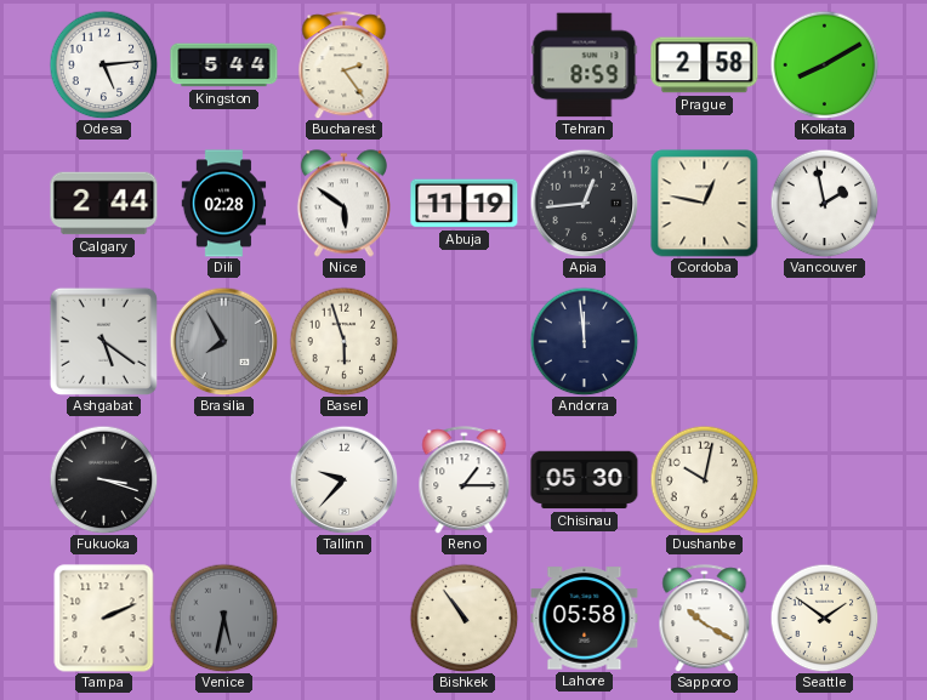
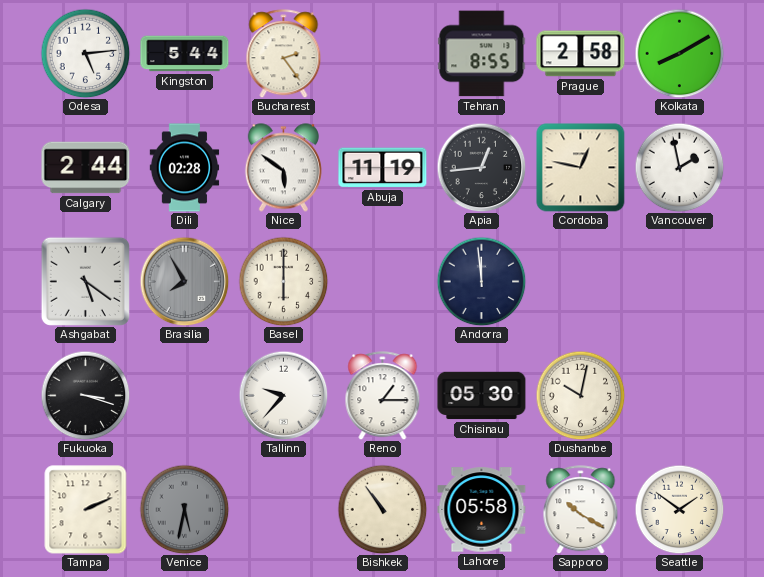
Tehran: 8:59 -> 8:55 (482, 54)
Basel: 5:57 -> 6:00 (283, 281)
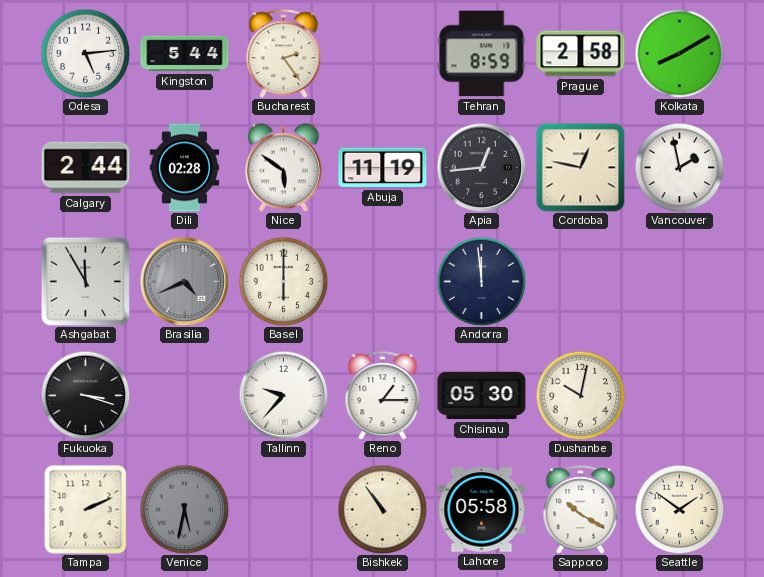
Tehran: 8:55 -> 8:59 (482, 54)
Ashgabat: 5:21 -> 11:55 (85, 281)
Brasilia: 7:55 -> 4:41 (184, 281)
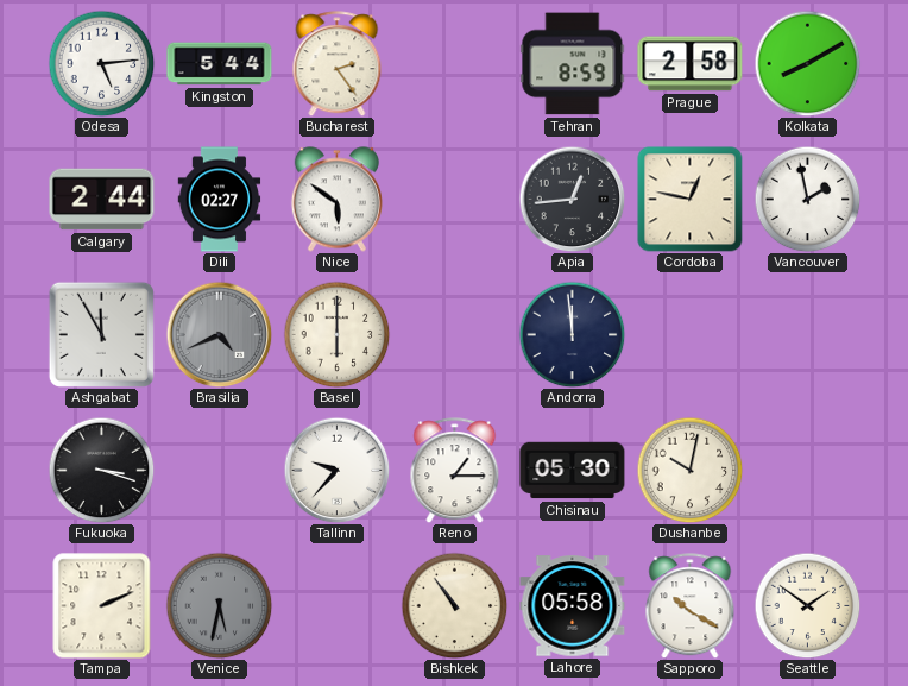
Dili: 02:28 -> 02:27 (220, 200)
Abuja: 11:19 -> none (383, 168)
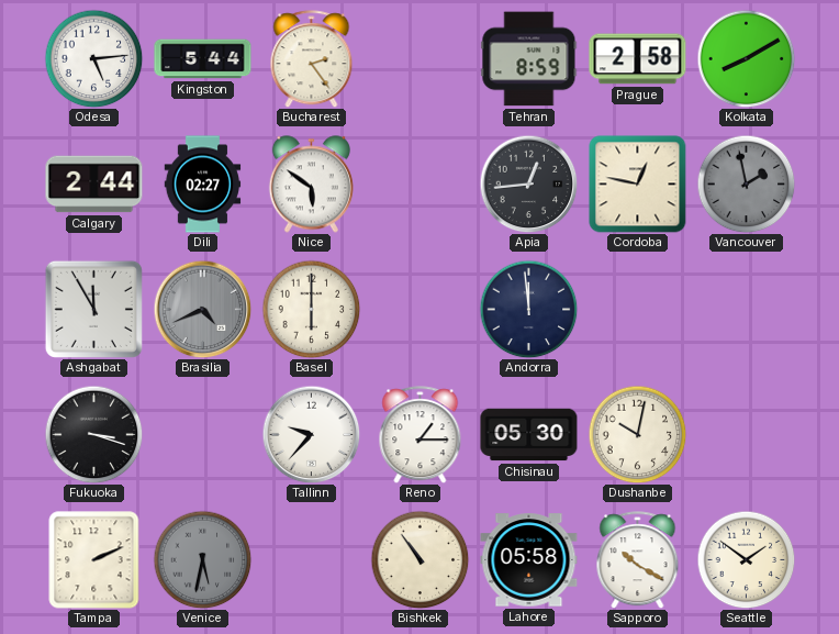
Vancouver dial: white -> grey (746, 183)
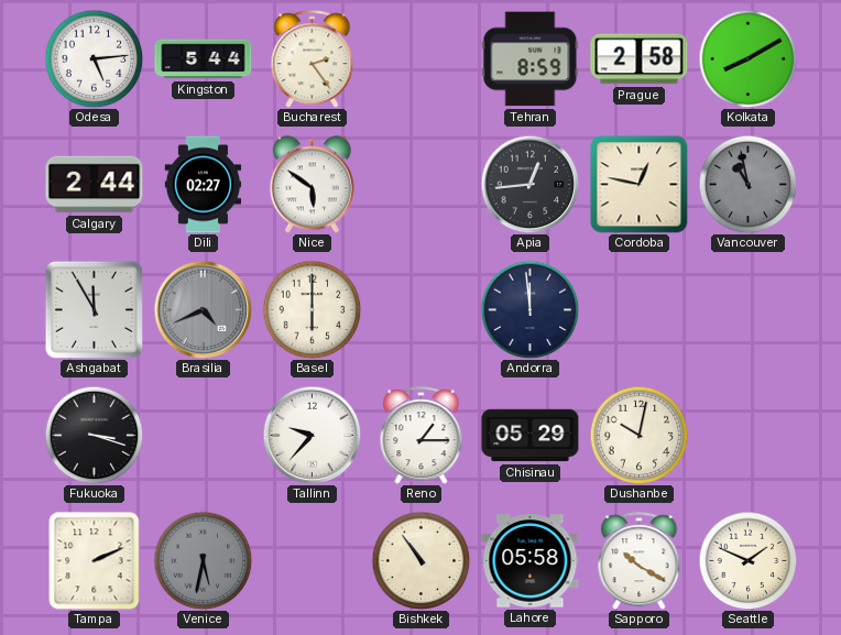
Vancouver: 1:58 -> 10:58 (747, 184)
Chisinau: 05:30 -> 05:29 (531, 436)
Seattle: 1:51 -> 1:49 (747, 560)
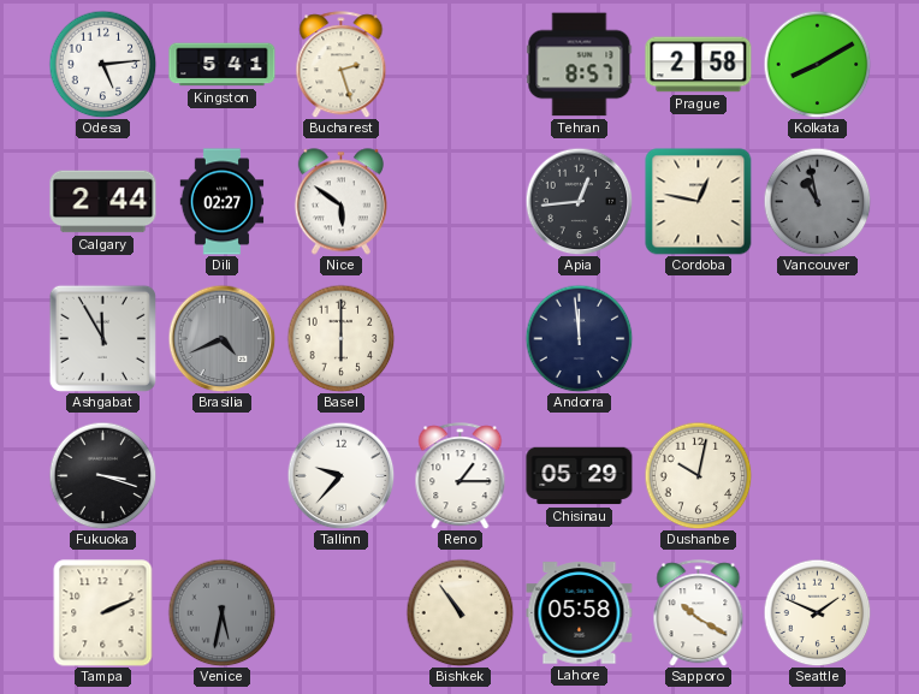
Kingston: 5:44 -> 5:41 (223, 65)
Bucharest: 2:24 -> 2:27 (342, 65)
Tehran: 8:59 -> 8:57 (580, 65)
